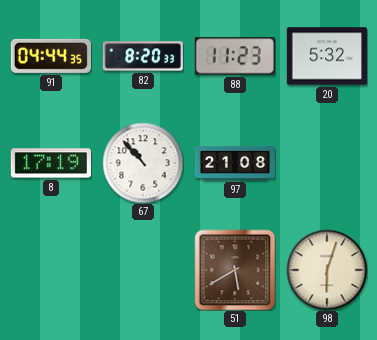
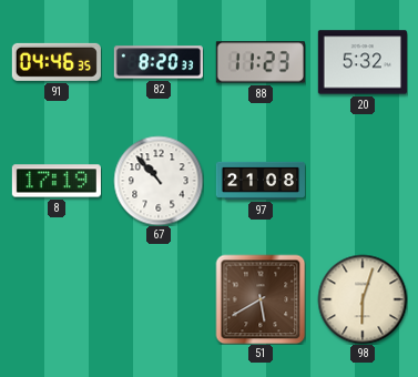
91: 04:44 -> 04:46 (57, 62)
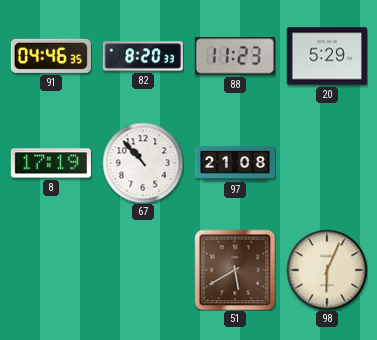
20: 5:32 -> 5:29 (327, 56)
98: 6:03 -> 6:04 (327, 270)
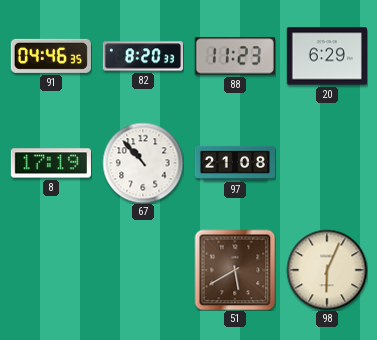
20: 5:29 -> 6:29 (327, 56)
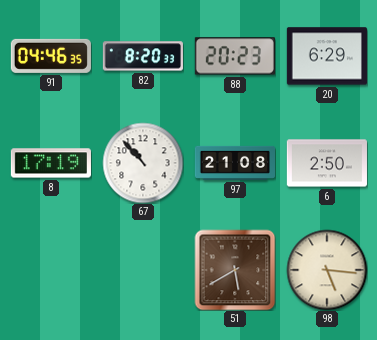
88: 11:23 -> 20:23 (235, 56)
6: none -> 2:50 (327, 163)
98: 6:04 -> 5:16 (327, 270)
